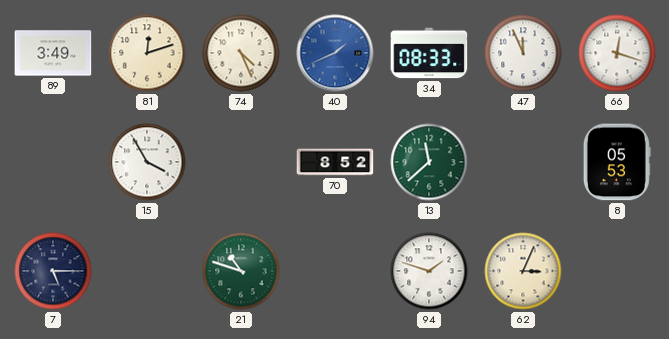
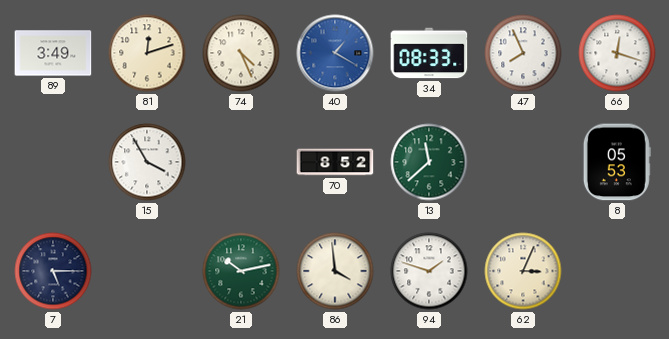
40: 1:41 -> 1:20 (335, 53)
47: 11:56 -> 7:56 (523, 53)
21: 10:48 -> 10:13 (241, 271)
86: none -> 3:59 (335, 271)
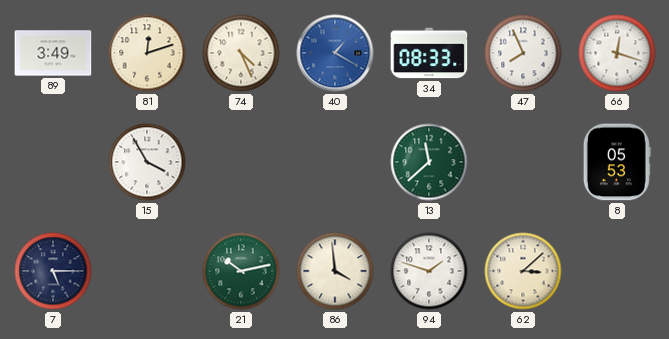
70: 8:52 -> none (335, 162)
62: 3:04 -> 3:08 (523, 271)
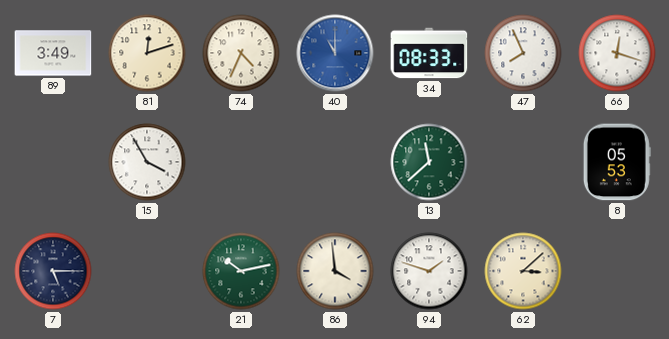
74: 4:26 -> 4:34 (241, 53)
40: 1:20 -> 11:00 (335, 53)
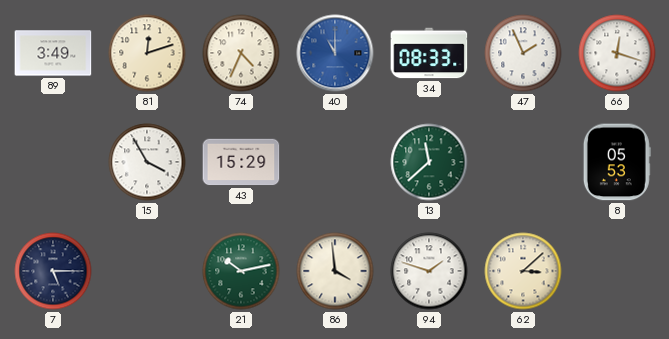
47: 7:56 -> 1:56 (523, 53)
43: none -> 15:29 (241, 162)
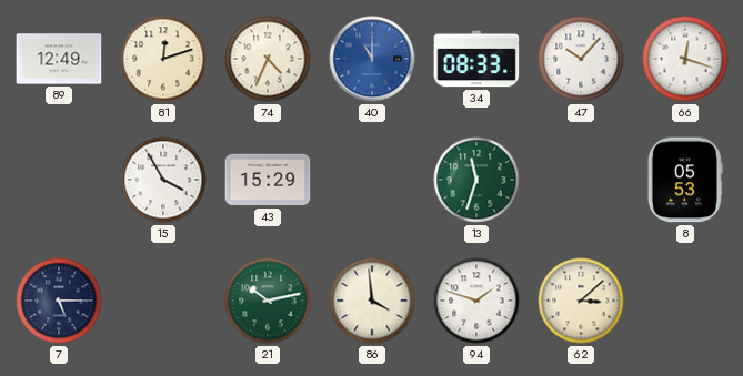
89: 3:49 -> 12:49 (59, 59)
47: 1:56 -> 10:07 (581, 59)
13: 11:38 -> 11:33 (476, 180)
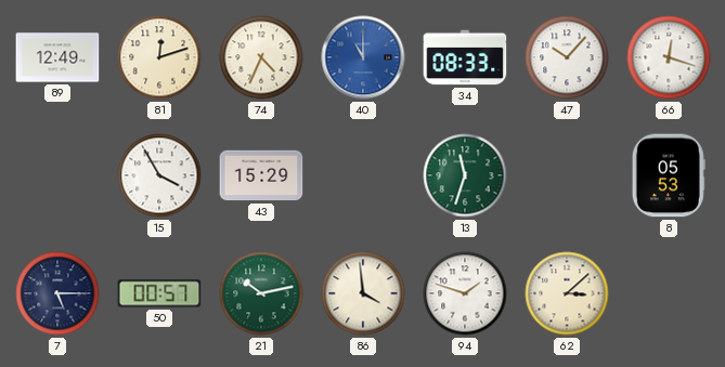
50: none -> 00:57 (159, 293)
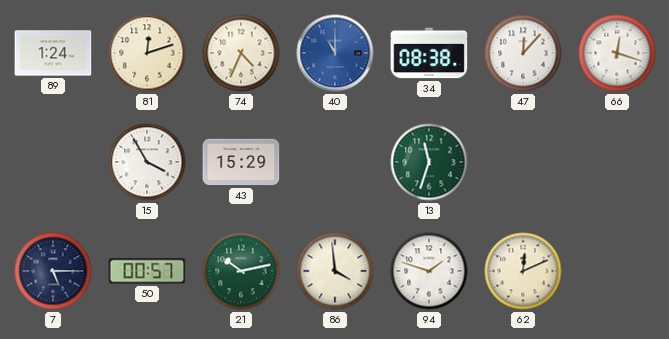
89: 12:49 -> 1:24 (53, 53)
34: 08:33 -> 08:38 (429, 53)
47: 10:07 -> 12:07 (523, 53)
8: 05:53 -> none (669, 175)
62: 3:08 -> 12:11 (523, 271)
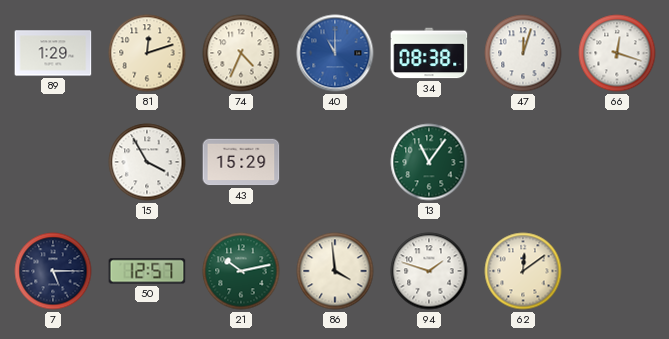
89: 1:24 -> 1:29 (53, 53)
47: 12:07 -> 12:03 (523, 53)
13: 11:33 -> 11:06 (429, 162)
50: 00:57 -> 12:57 (147, 271)
62: 12:11 -> 12:09 (523, 271)
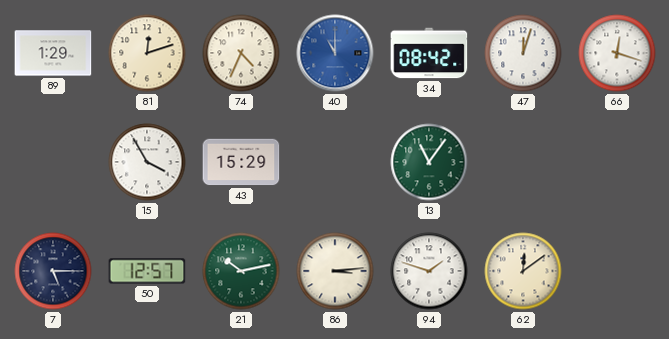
34: 08:38 -> 08:42 (429, 53)
86: 3:59 -> 3:14 (335, 271)
